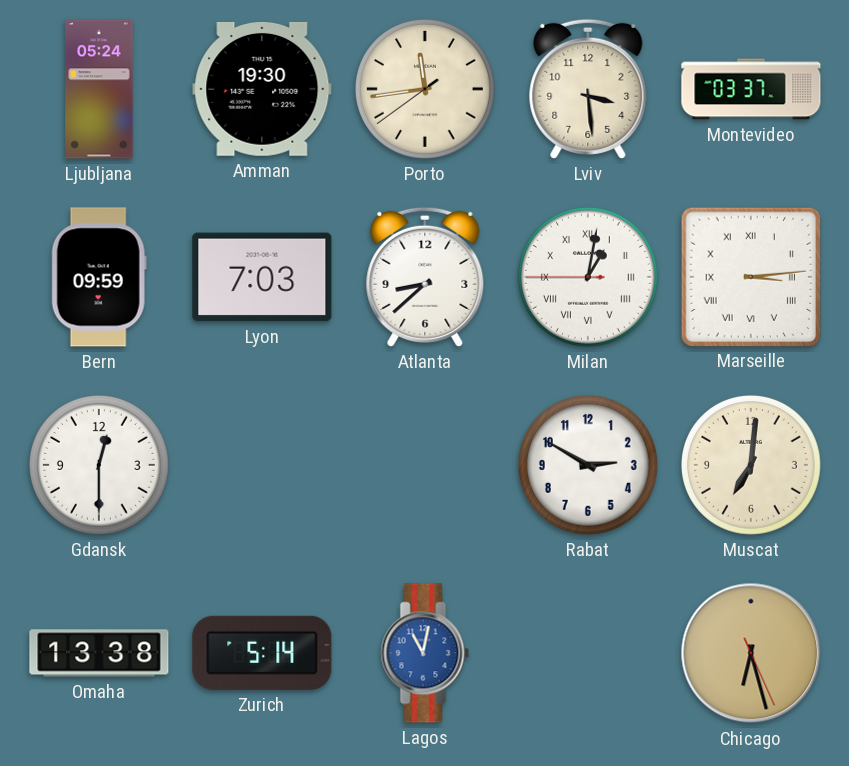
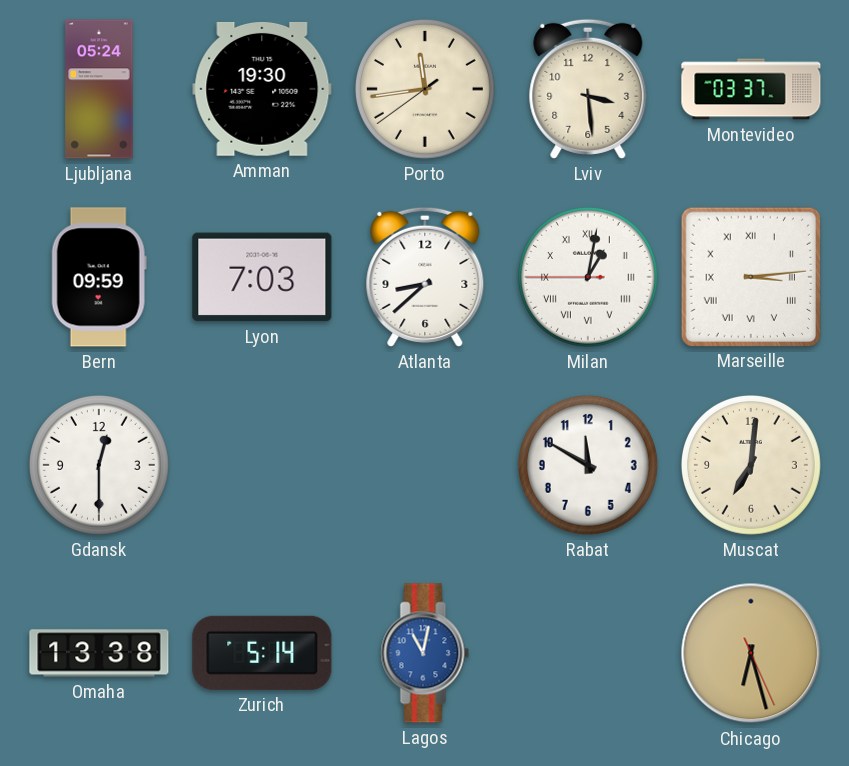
Rabat: 2:50 -> 11:50 (588, 465)
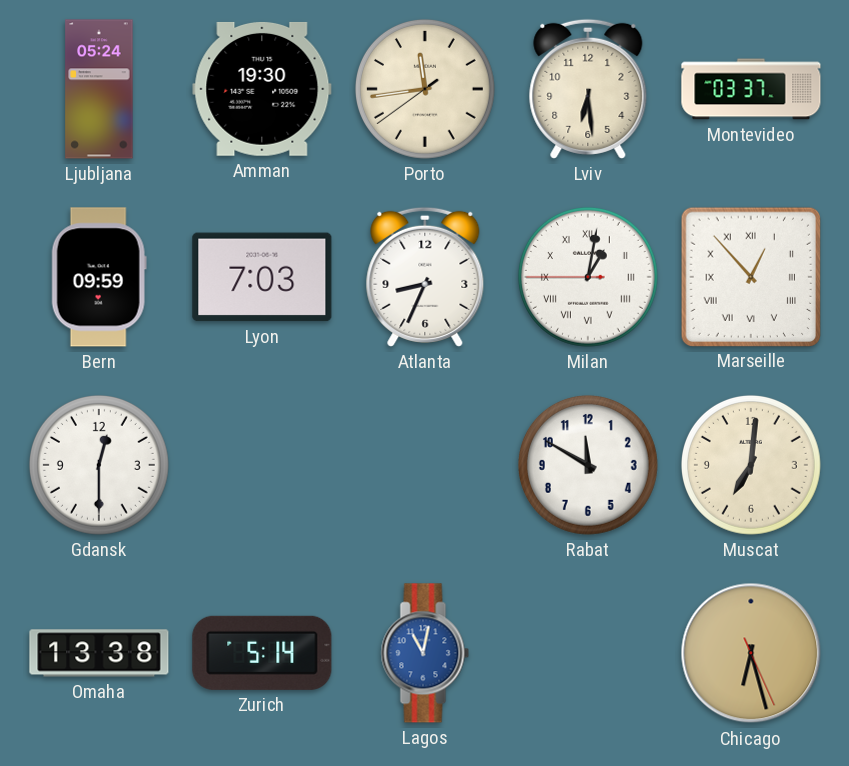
Lviv: 3:29 -> 6:29 (588, 89)
Atlanta: 8:38 -> 8:34 (425, 277)
Marseille: 3:14 -> 12:53 (750, 276)
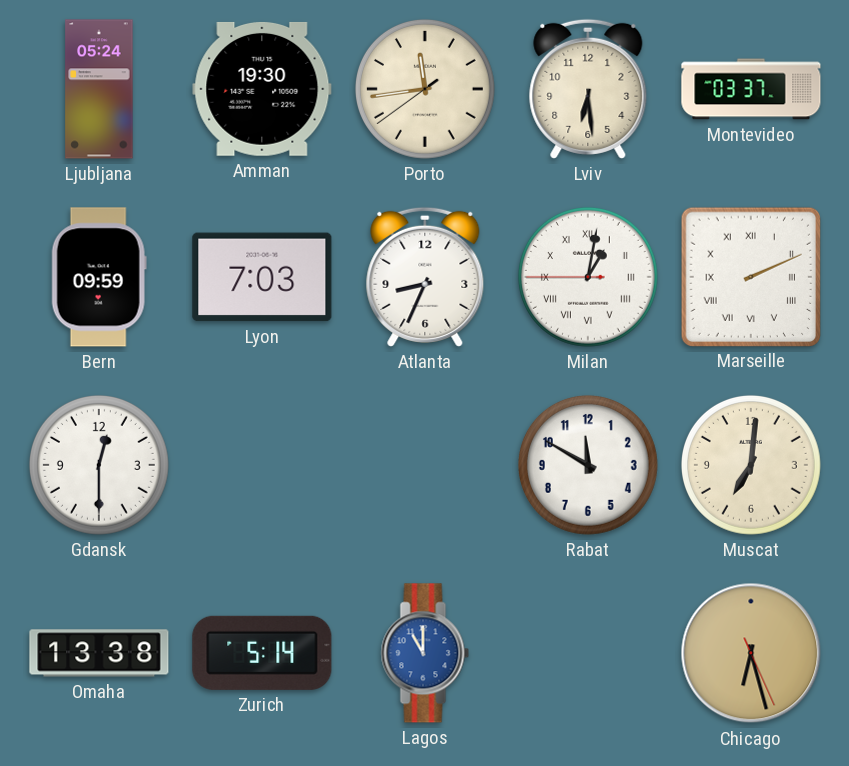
Marseille: 12:53 -> 2:11 (750, 276)
Lagos: 11:02 -> 11:00 (425, 653)
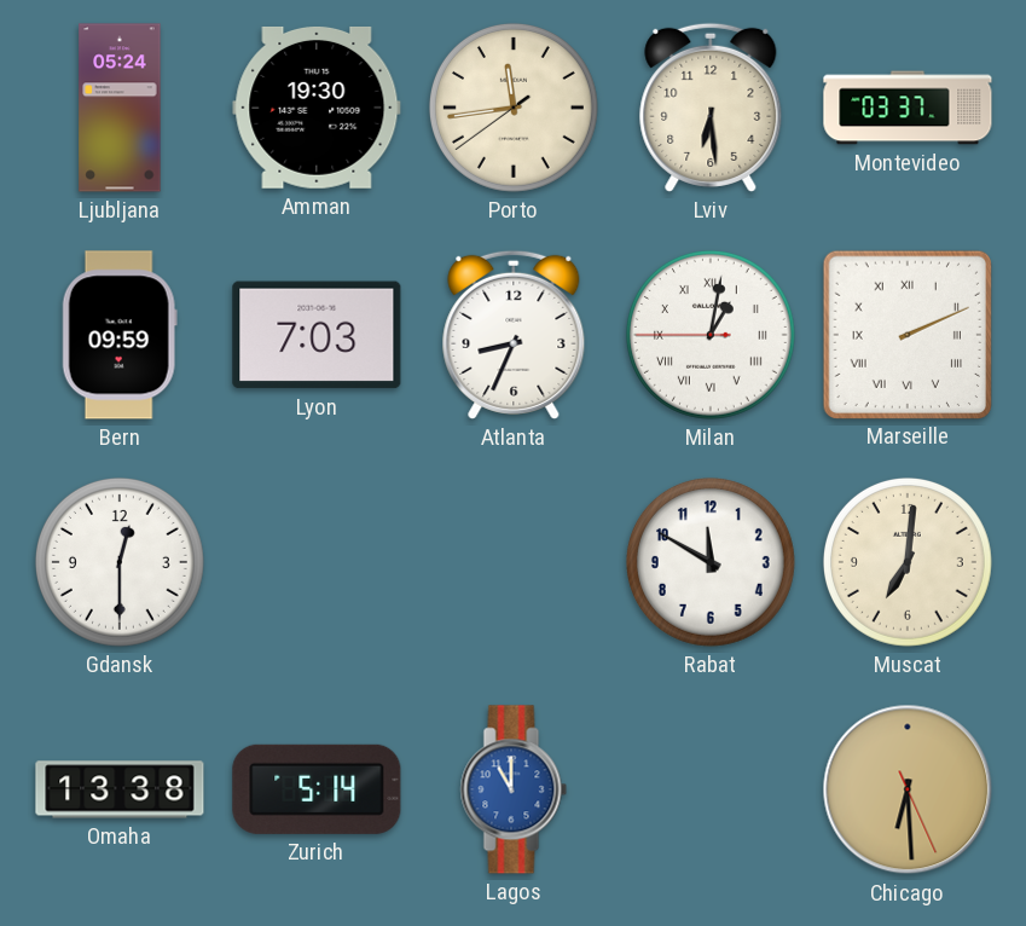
Chicago: 6:27 -> 6:29 (908, 789)
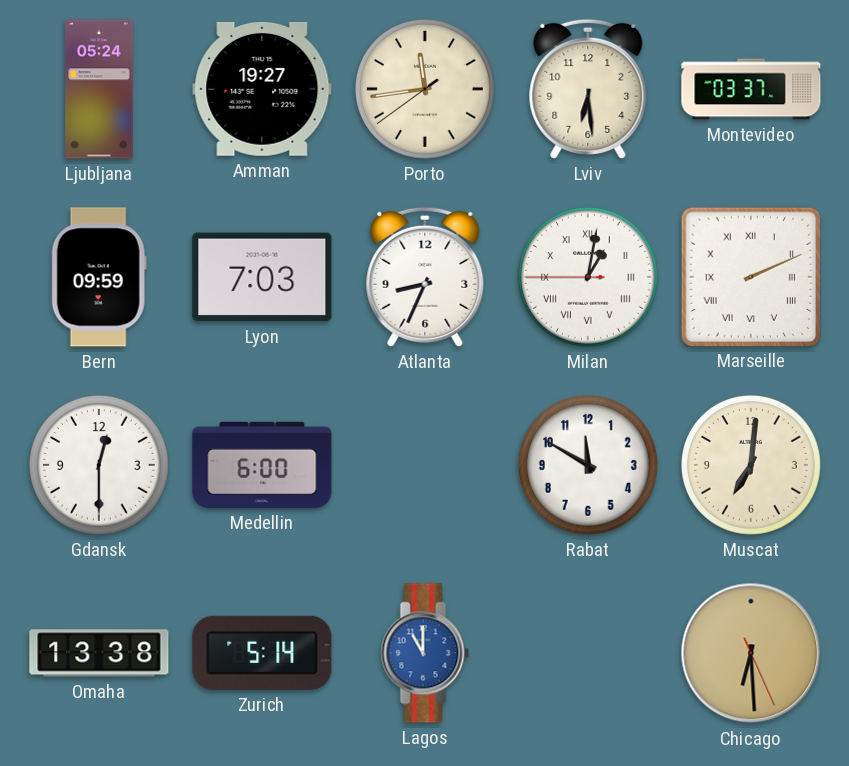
Amman: 19:30 -> 19:27 (262, 89)
Medellin: none -> 6:00 (262, 465)
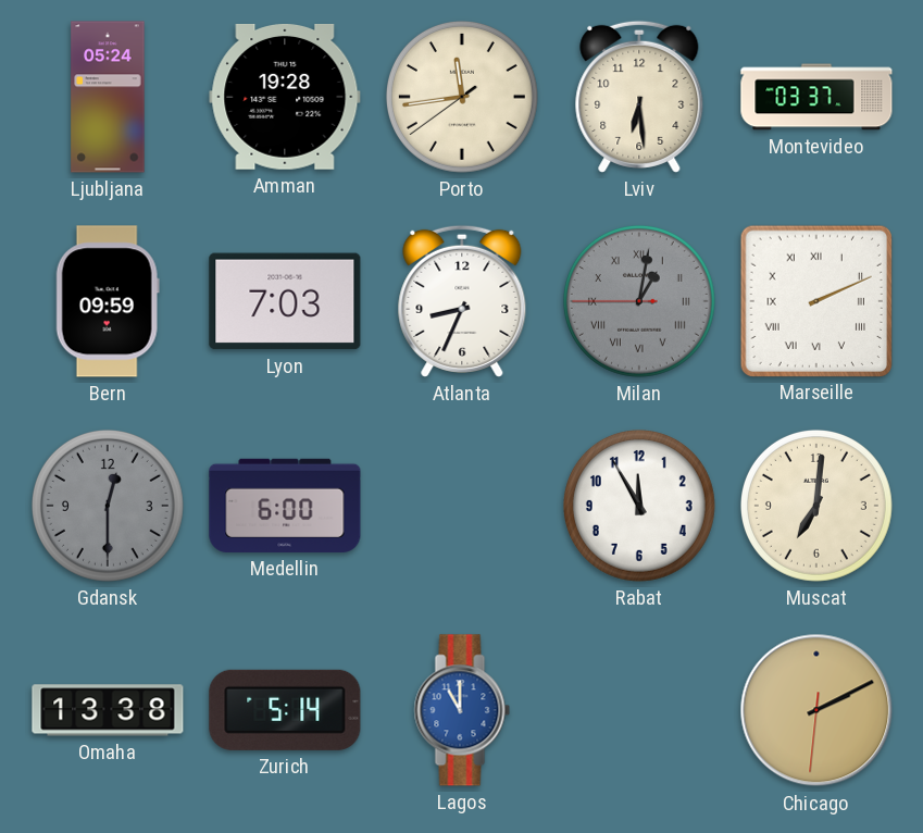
Amman: 19:27 -> 19:28 (285, 97)
Milan dial: white -> grey (639, 301)
Gdansk dial: white -> grey (108, 506)
Rabat: 11:50 -> 11:55 (639, 506)
Chicago: 6:29 -> 2:10 (816, 710)
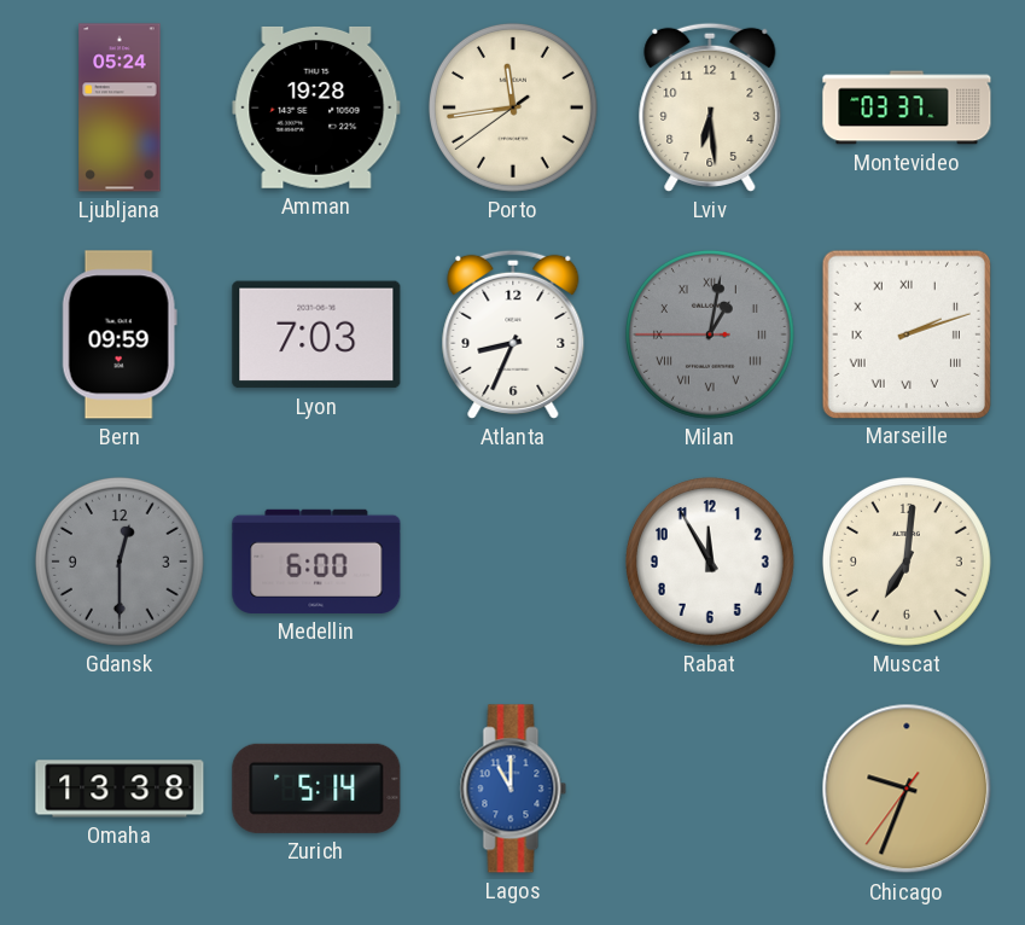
Marseille: 2:11 -> 2:12 (905, 333)
Chicago: 2:10 -> 9:33 (907, 789)
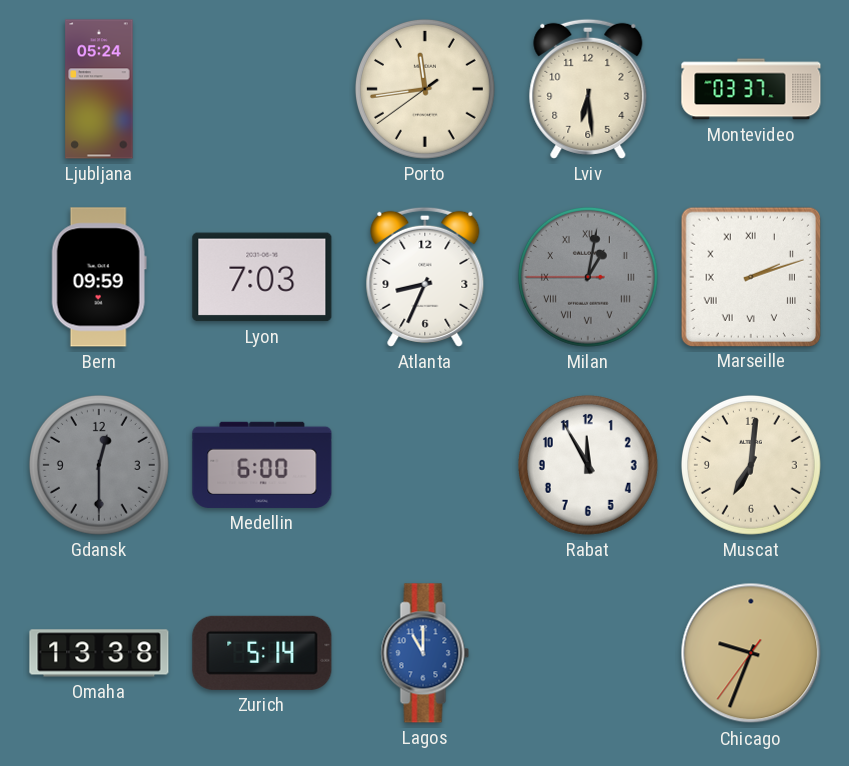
Amman: 19:28 -> none (316, 107)
